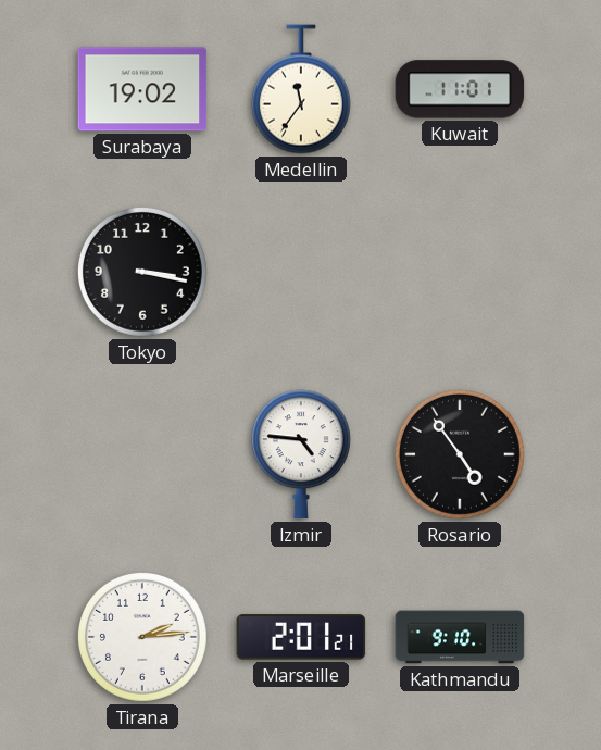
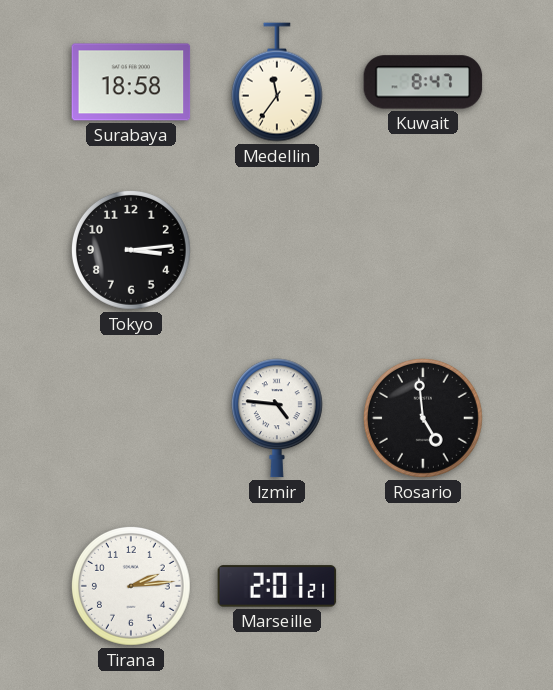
Surabaya: 19:02 -> 18:58 (131, 82)
Kuwait: 11:01 -> 8:47 (423, 82)
Tokyo: 3:17 -> 3:14 (131, 250)
Rosario: 4:54 -> 4:59 (423, 418)
Kathmandu: 9:10 -> none (460, 637)
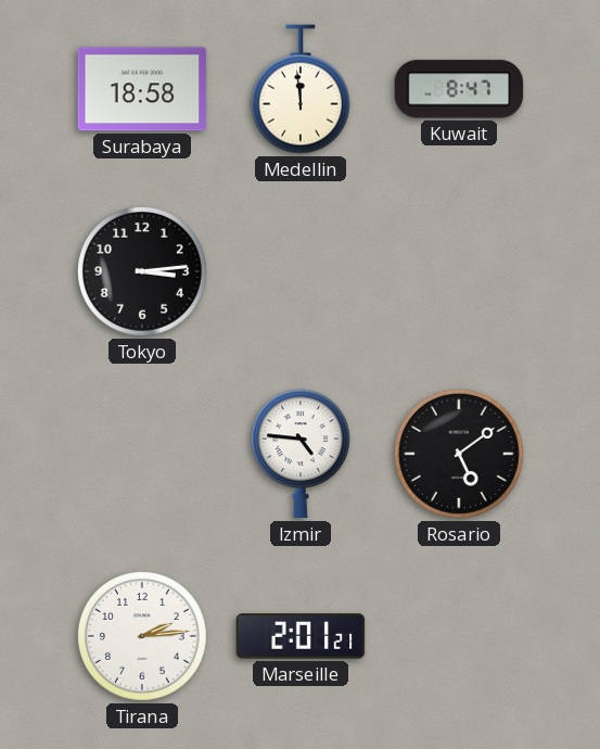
Medellin: 11:36 -> 11:59 (301, 89)
Rosario: 4:59 -> 5:09 (459, 454)
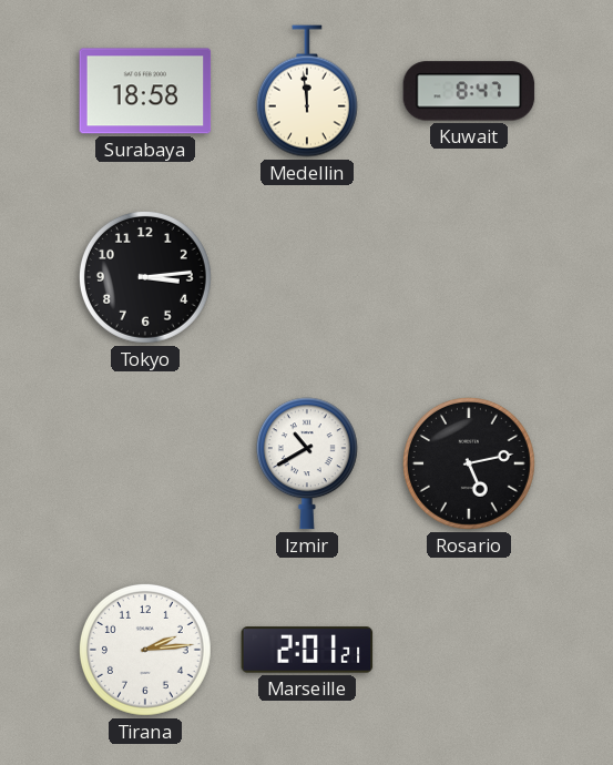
Izmir: 4:46 -> 10:40 (307, 463)
Rosario: 5:09 -> 5:13 (469, 463)
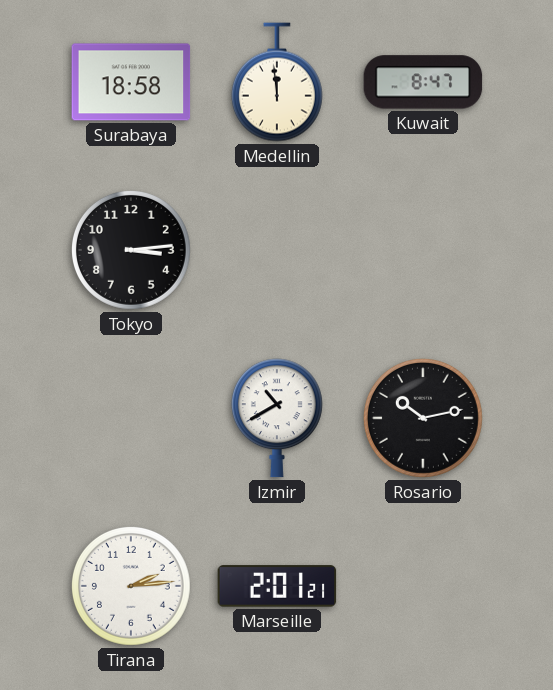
Rosario: 5:13 -> 10:13 (423, 418)
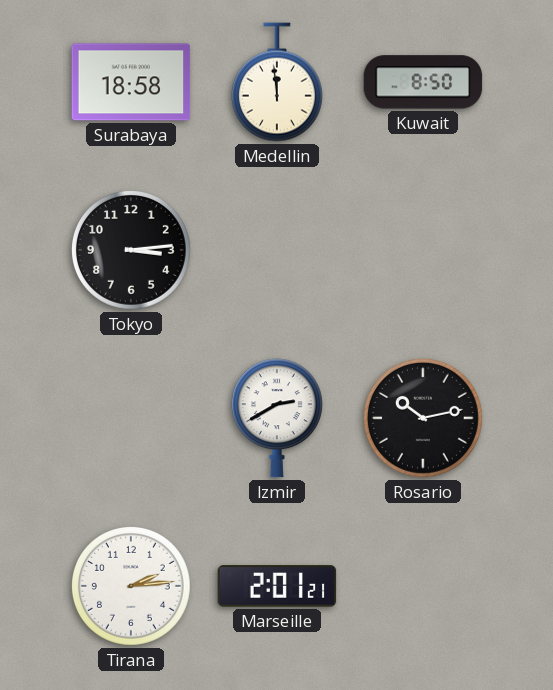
Kuwait: 8:47 -> 8:50 (423, 82)
Izmir: 10:40 -> 2:40 (277, 418)
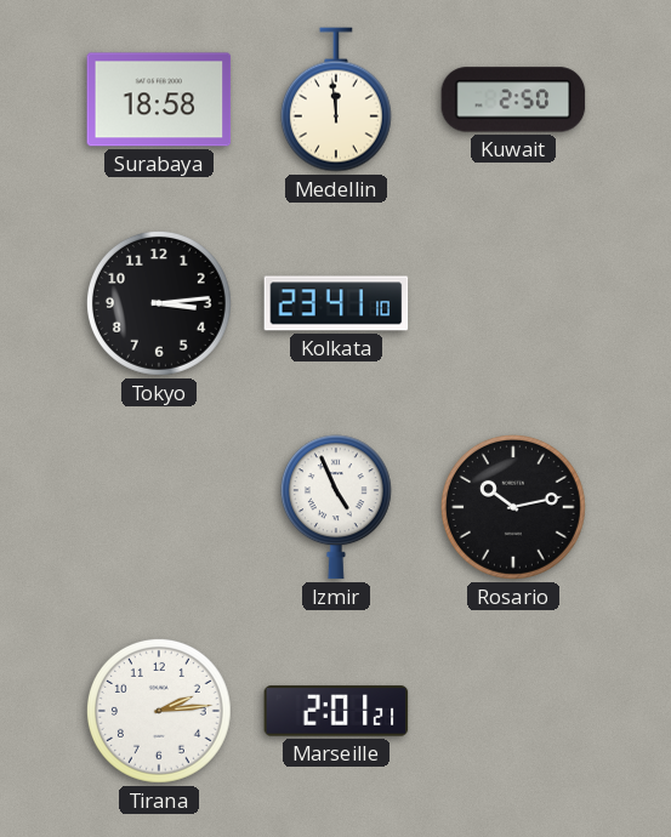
Kuwait: 8:50 -> 2:50 (513, 99)
Kolkata: none -> 23:41 (336, 303)
Izmir: 2:40 -> 4:56 (336, 507)
